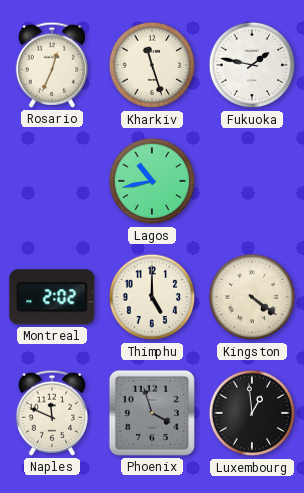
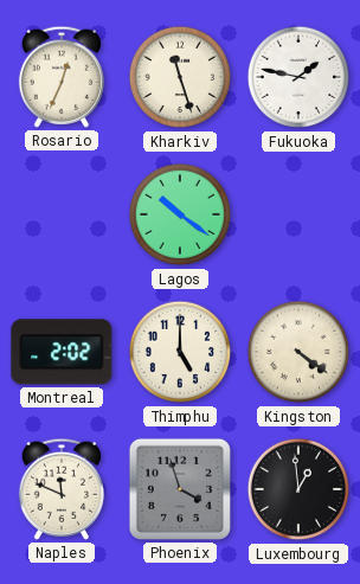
Lagos: 10:43 -> 10:21 (180, 214)
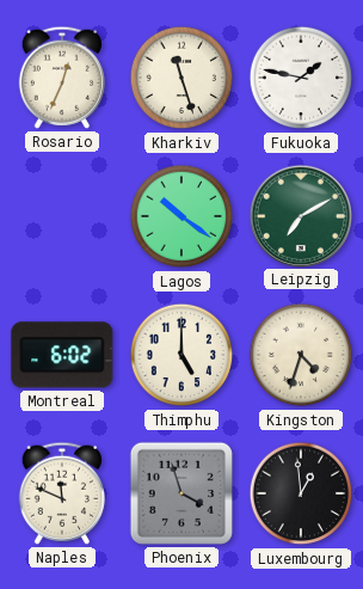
Leipzig: none -> 7:10 (300, 215)
Montreal: 2:02 -> 6:02 (62, 355)
Kingston: 4:21 -> 4:33 (301, 355)
